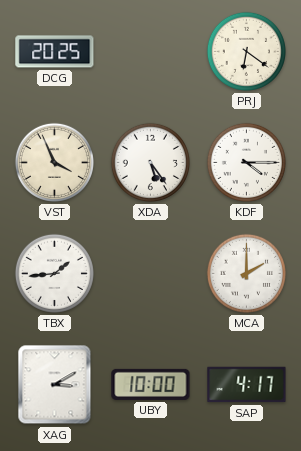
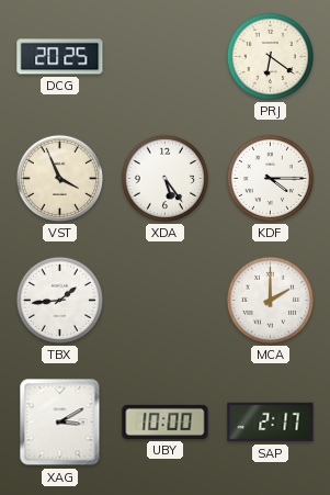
SAP: 4:17 -> 2:17 (271, 423)
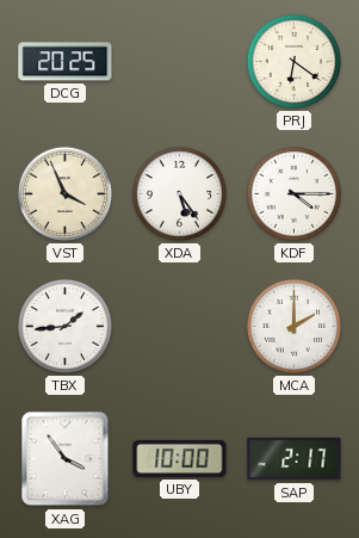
XAG: 3:10 -> 3:54 (66, 459)
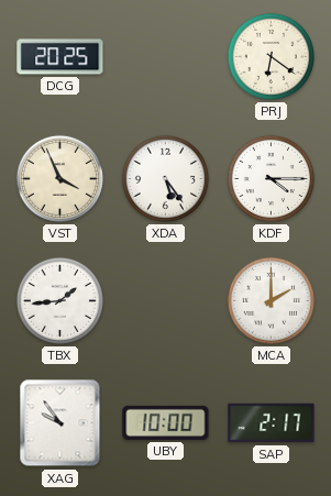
XAG: 3:54 -> 9:54 (60, 423)
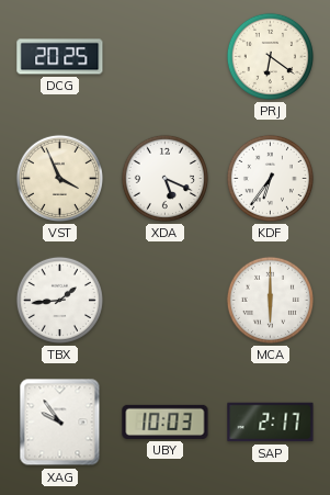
XDA: 5:24 -> 5:19 (164, 178)
KDF: 4:15 -> 6:36 (270, 178)
MCA: 2:00 -> 6:00 (270, 300)
UBY: 10:00 -> 10:03 (166, 421)
